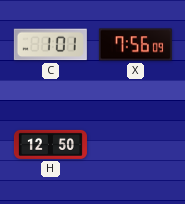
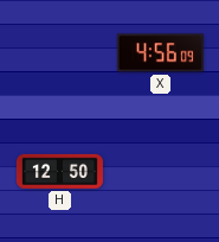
C: 1:01 -> none (50, 45)
X: 7:56 -> 4:56 (160, 53)
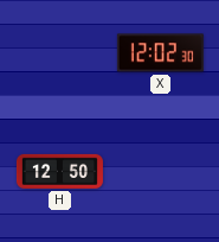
X: 4:56 -> 12:02 (160, 53)
